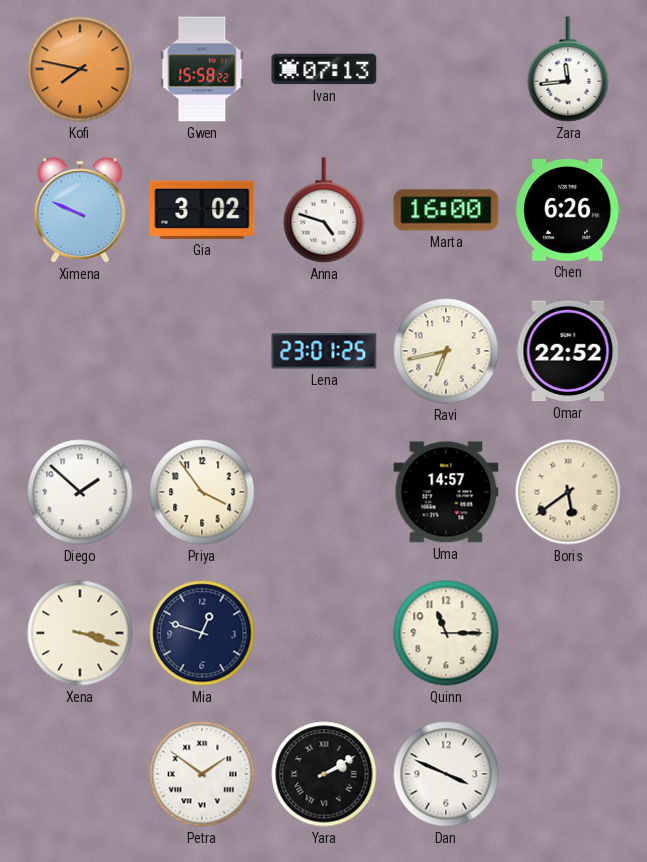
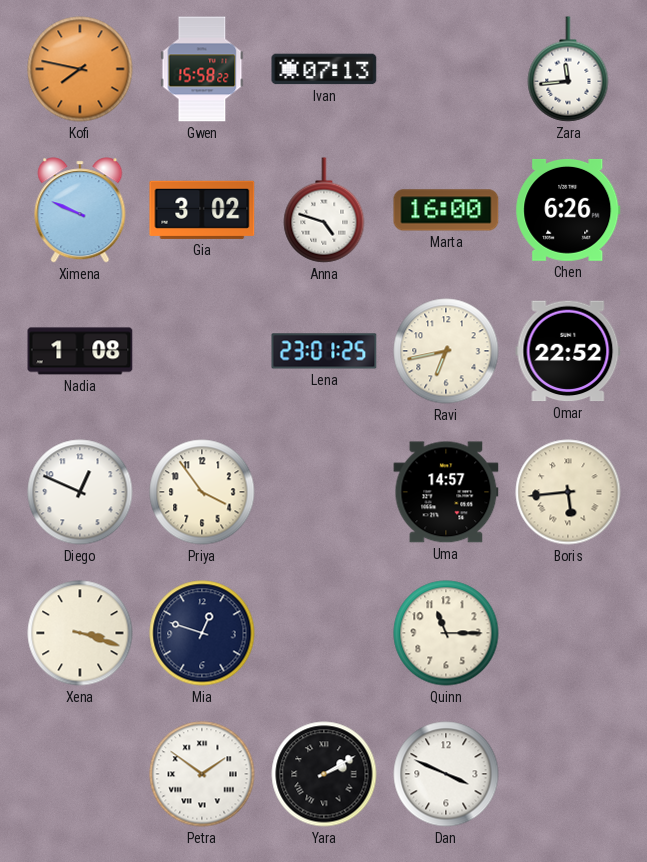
Nadia: none -> 1:08 (80, 351)
Diego: 1:52 -> 12:49 (80, 492)
Boris: 5:39 -> 5:44 (568, 492)
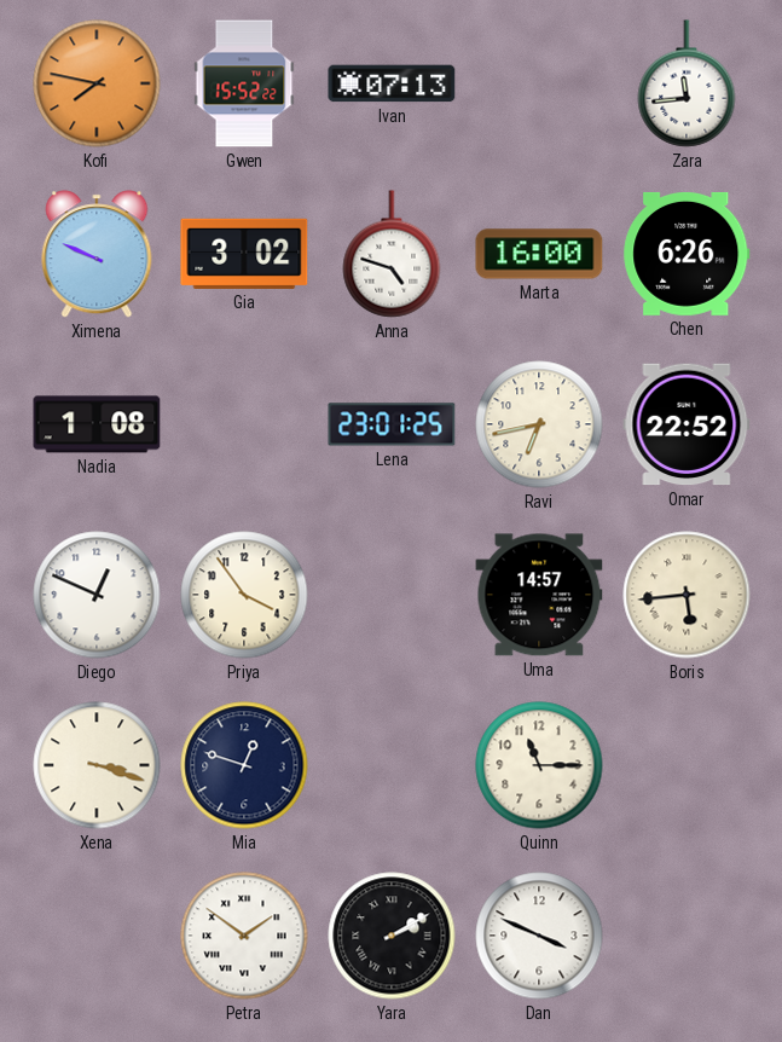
Gwen: 15:58 -> 15:52 (244, 83)
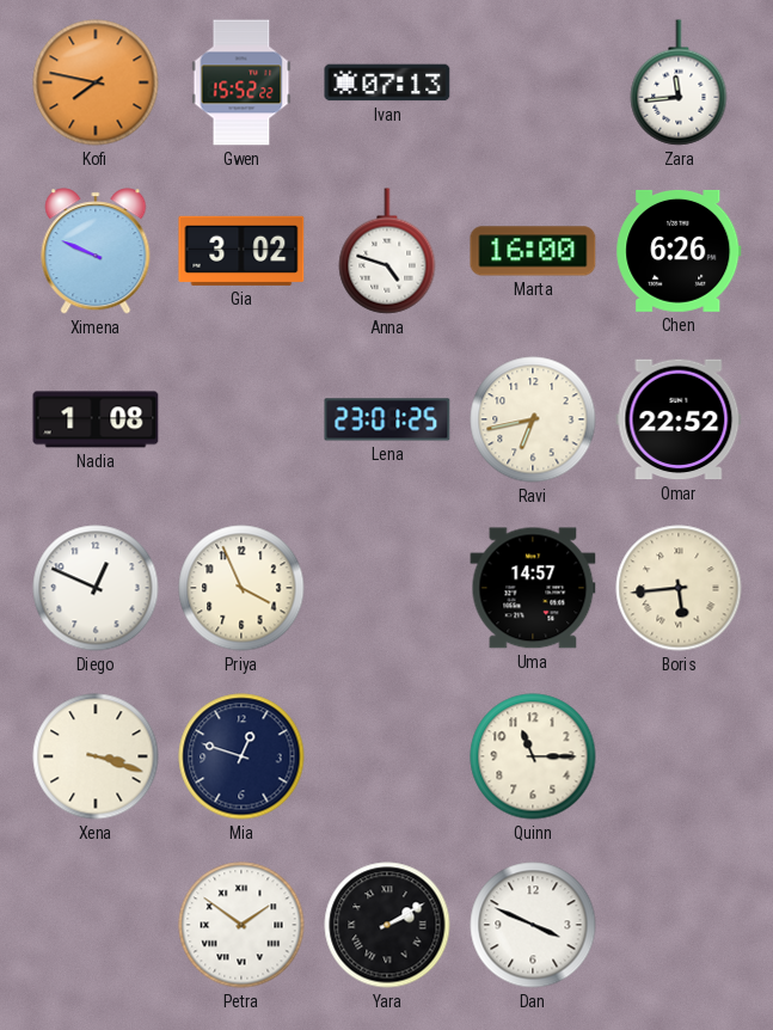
Priya: 3:54 -> 3:56 (241, 588)
